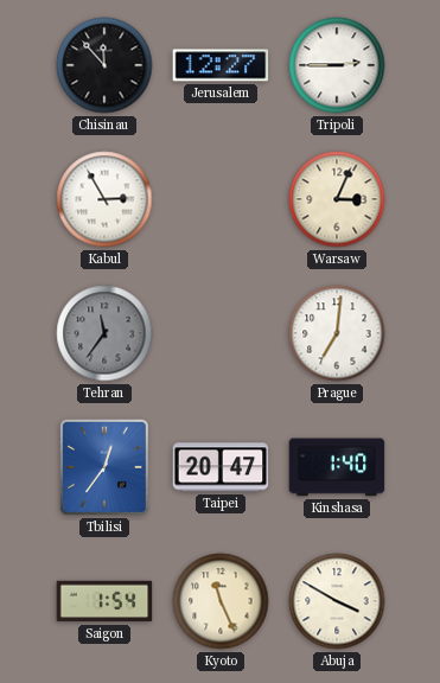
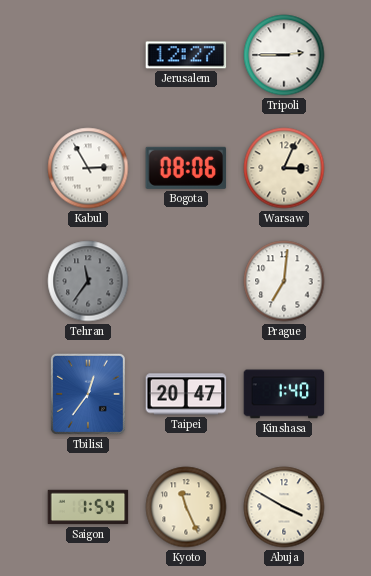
Chisinau: 11:53 -> none (104, 65)
Bogota: none -> 08:06 (186, 168)
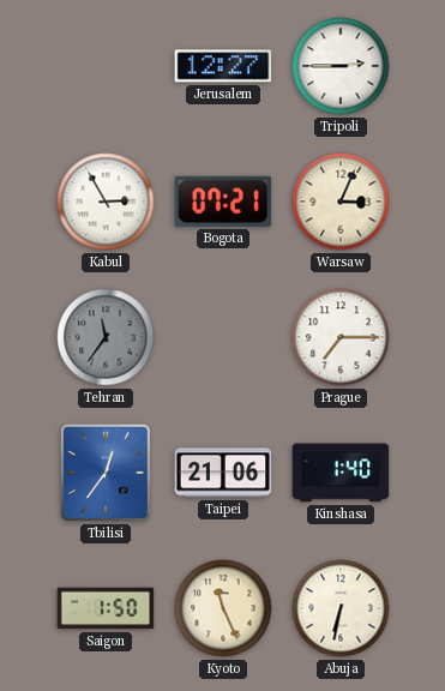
Bogota: 08:06 -> 07:21 (223, 202)
Prague: 7:01 -> 7:15 (341, 337)
Taipei: 20:47 -> 21:06 (223, 473)
Saigon: 1:54 -> 1:50 (106, 608)
Abuja: 3:50 -> 6:32 (341, 608)
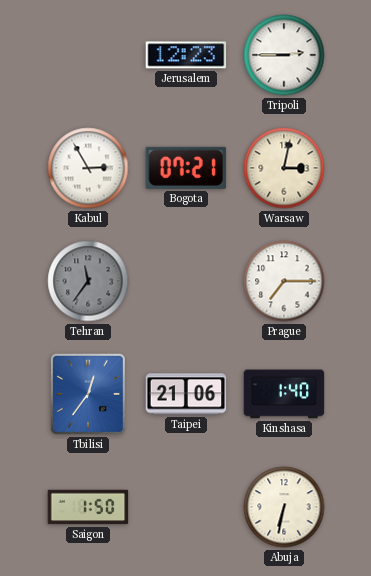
Jerusalem: 12:27 -> 12:23 (186, 55)
Warsaw: 3:04 -> 3:02 (284, 168)
Kyoto: 11:26 -> none (223, 608)
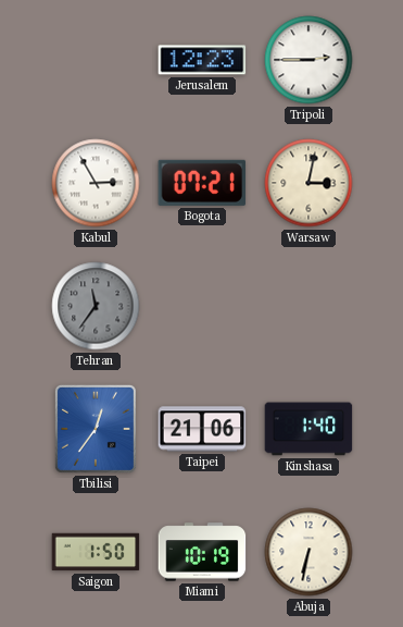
Prague: 7:15 -> none (284, 281)
Miami: none -> 10:19 (202, 552)
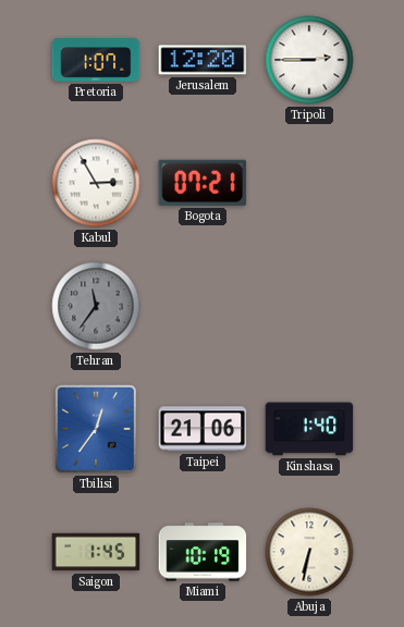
Pretoria: none -> 1:07 (96, 60)
Jerusalem: 12:23 -> 12:20 (203, 60)
Warsaw: 3:02 -> none (308, 183)
Saigon: 1:50 -> 1:45 (96, 552)
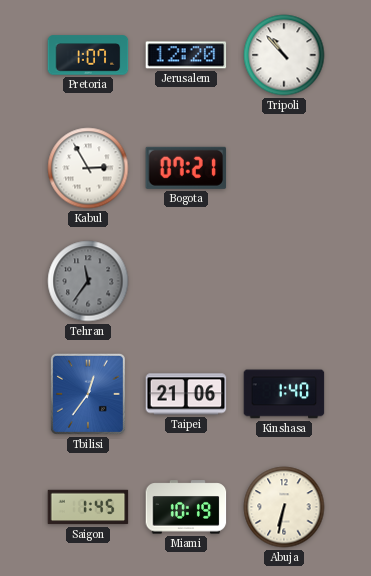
Tripoli: 2:45 -> 10:53 (284, 55)
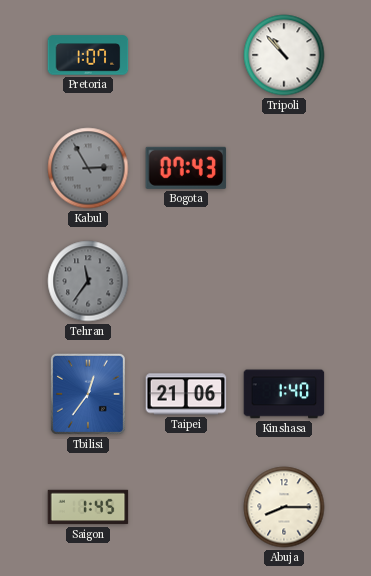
Jerusalem: 12:20 -> none (186, 55)
Kabul dial: white -> grey (88, 168)
Bogota: 07:21 -> 07:43 (186, 168)
Miami: 10:19 -> none (186, 507)
Abuja: 6:32 -> 8:15 (284, 507)
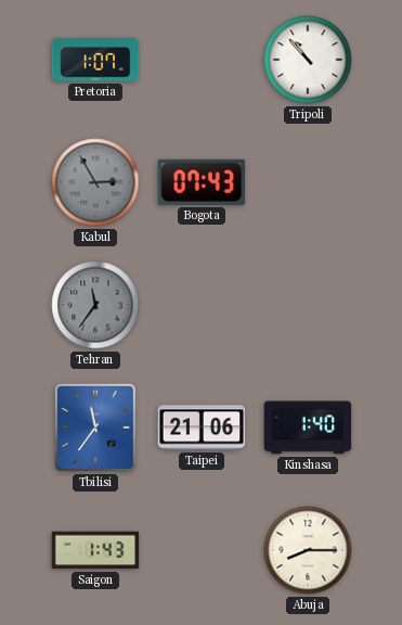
Tbilisi: 12:36 -> 11:36 (95, 428)
Saigon: 1:45 -> 1:43 (95, 550)
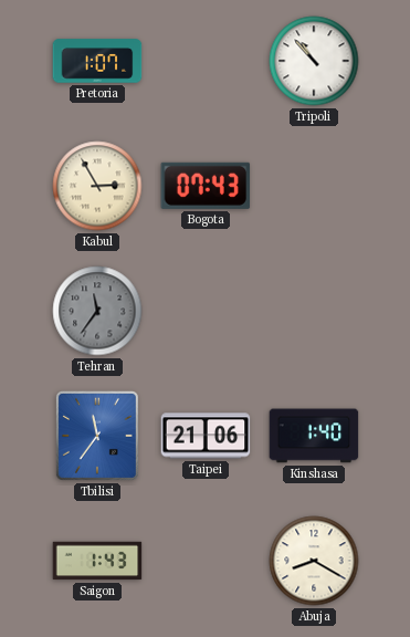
Kabul dial: grey -> cream (97, 186)
Abuja: 8:15 -> 8:20 (314, 561)
